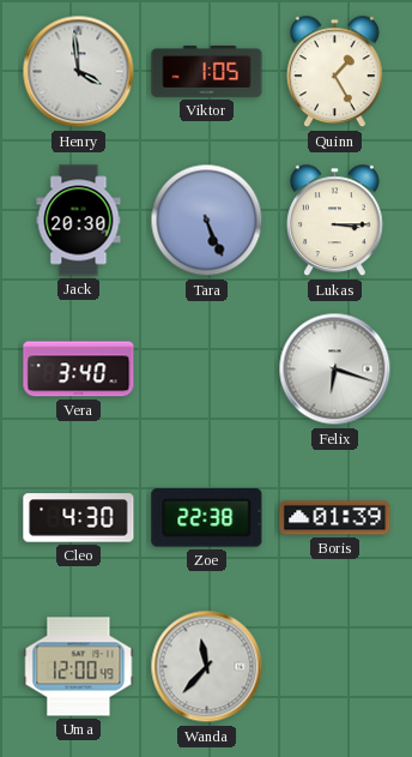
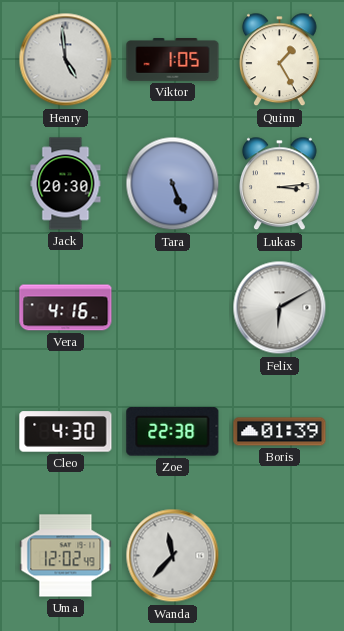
Henry: 3:59 -> 4:59 (66, 60)
Lukas: 3:15 -> 3:14 (280, 184)
Vera: 3:40 -> 4:16 (66, 308)
Felix: 6:18 -> 6:10 (280, 308)
Uma: 12:00 -> 12:02 (66, 556)
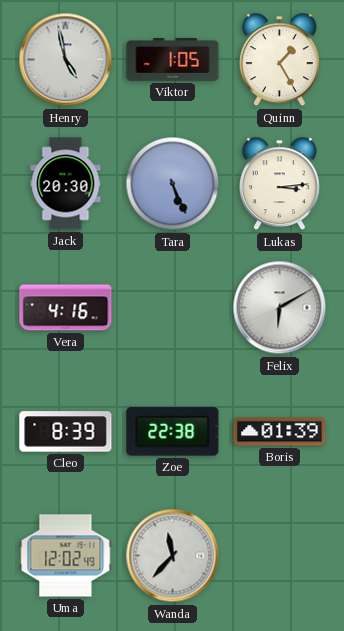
Henry: 4:59 -> 4:58 (66, 60)
Cleo: 4:30 -> 8:39 (66, 432)
